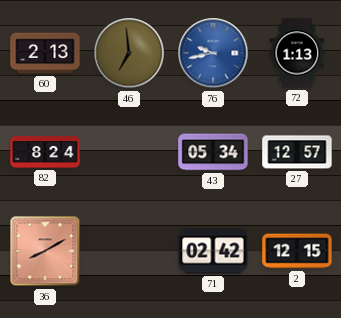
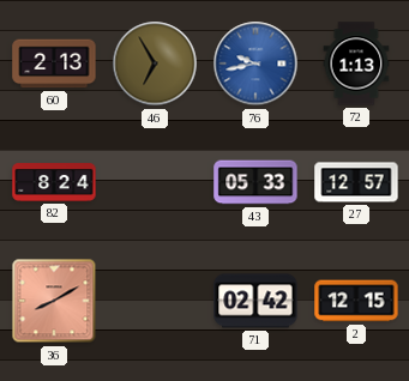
46: 6:59 -> 6:55 (155, 63)
43: 05:34 -> 05:33 (255, 182)
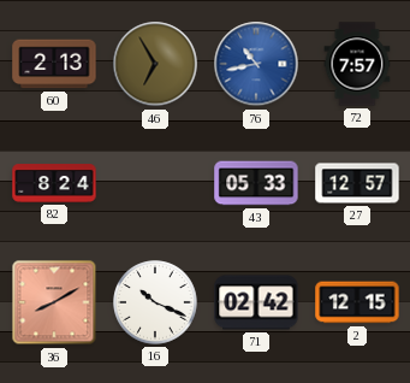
76: 9:43 -> 10:43 (256, 64)
72: 1:13 -> 7:57 (357, 64)
16: none -> 10:19 (155, 302)
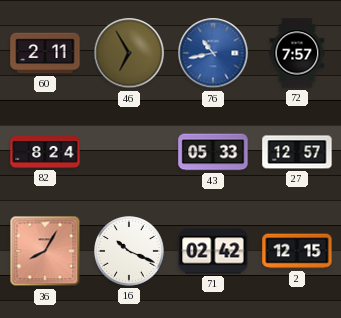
60: 2:13 -> 2:11 (45, 53)
36: 8:10 -> 8:05 (45, 251)
